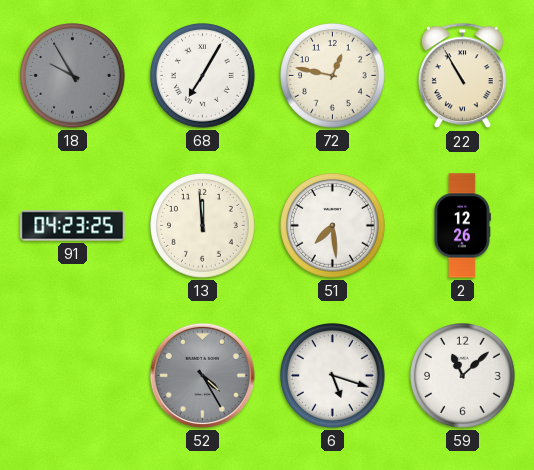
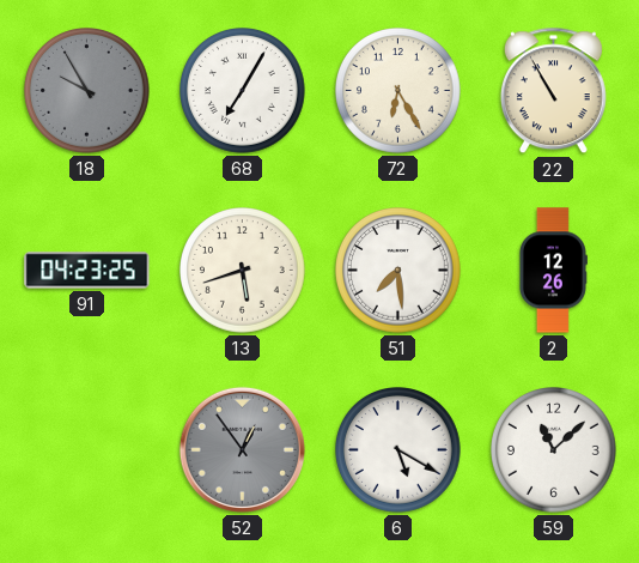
72: 12:47 -> 6:25 (398, 91)
13: 11:59 -> 5:42 (243, 271)
52: 4:25 -> 12:54 (242, 449)
6: 5:18 -> 5:20 (398, 450)
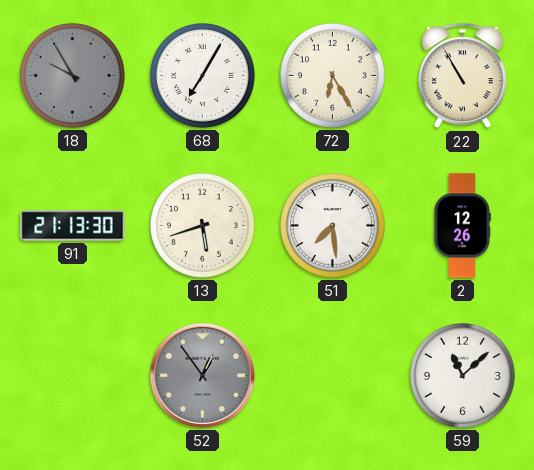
91: 04:23 -> 21:13 (73, 226)
6: 5:20 -> none (398, 450)
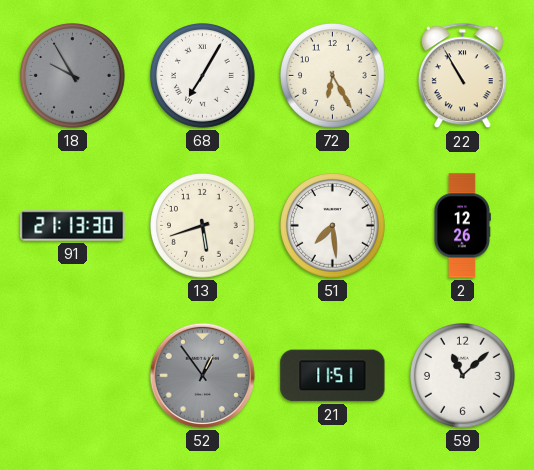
21: none -> 11:51 (333, 376)
